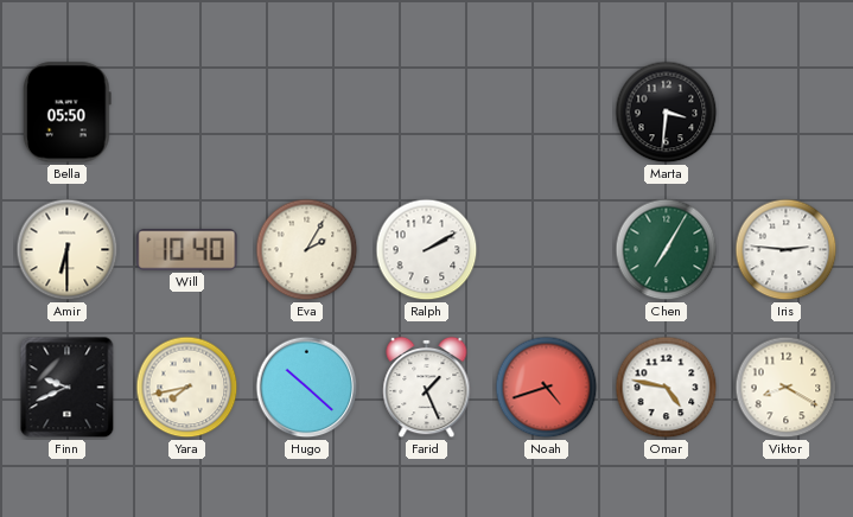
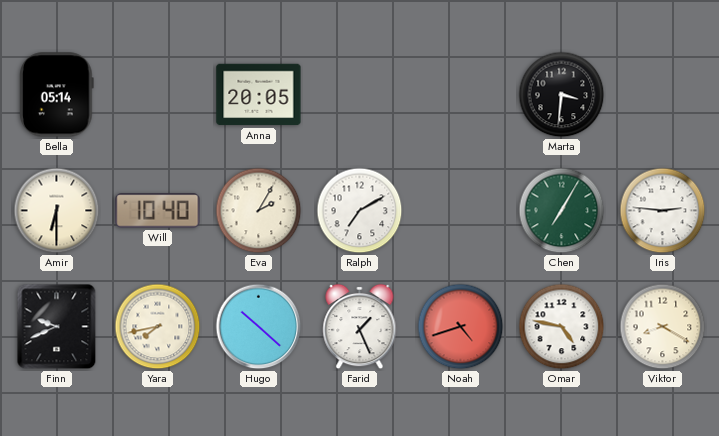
Bella: 05:50 -> 05:14 (57, 95)
Anna: none -> 20:05 (259, 95)
Ralph: 2:10 -> 7:10 (360, 211)
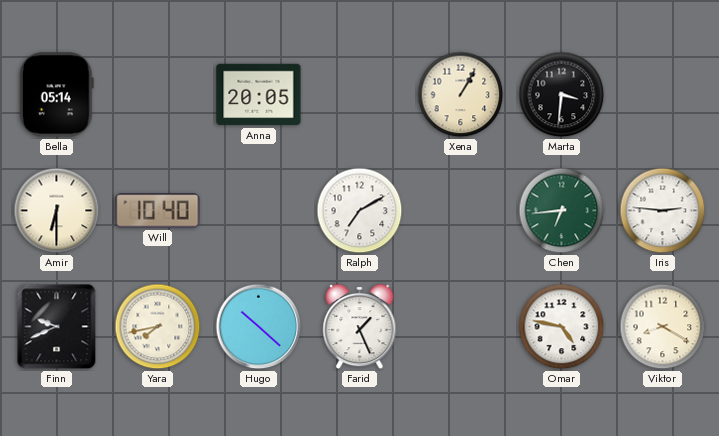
Xena: none -> 1:05 (461, 95)
Eva: 2:05 -> none (259, 211)
Chen: 7:05 -> 6:44 (562, 211)
Noah: 4:42 -> none (461, 327)
